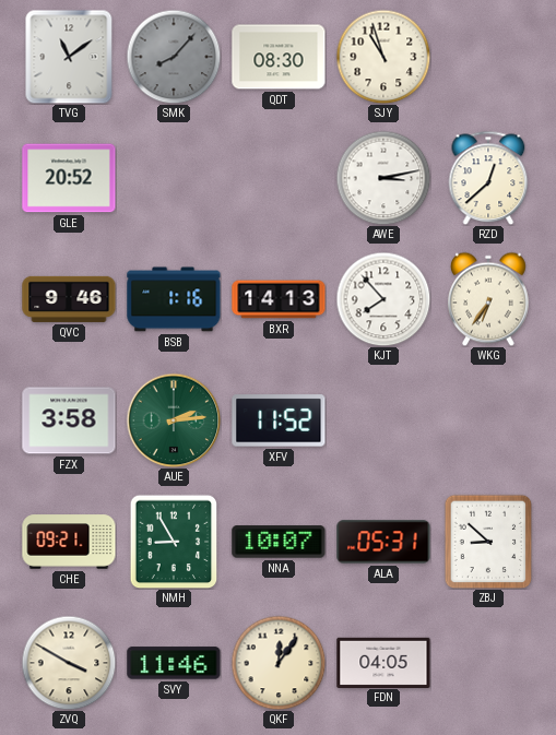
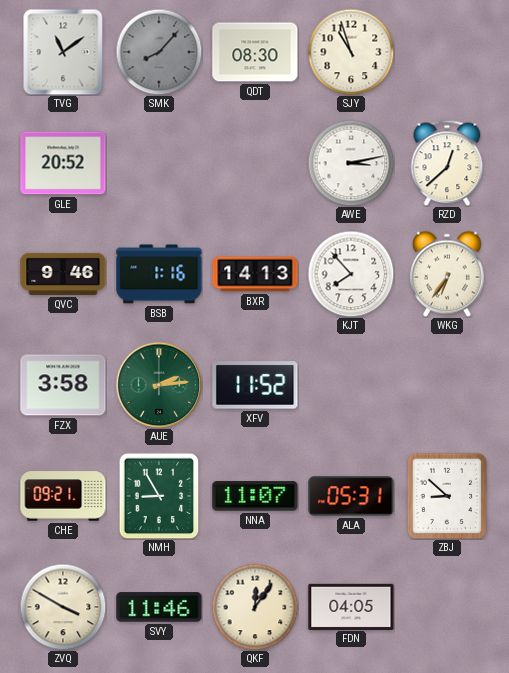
NNA: 10:07 -> 11:07 (255, 496)
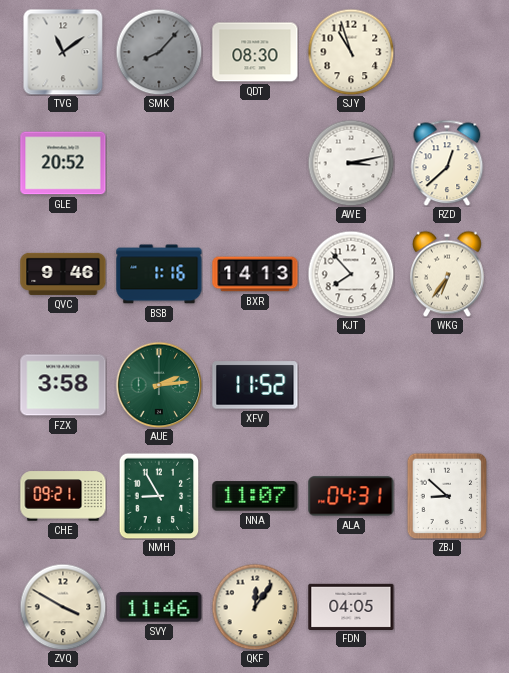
ALA: 05:31 -> 04:31 (351, 496)
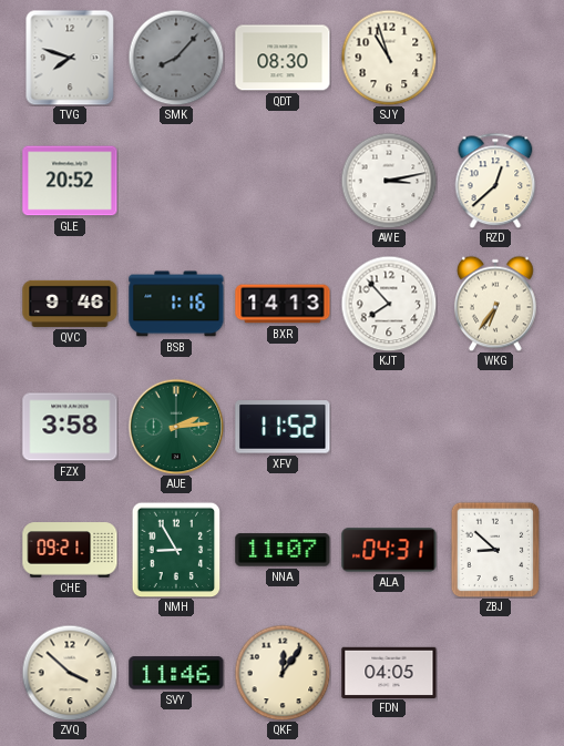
TVG: 11:09 -> 7:48 (70, 58)
ZVQ: 3:50 -> 3:52 (70, 673)
